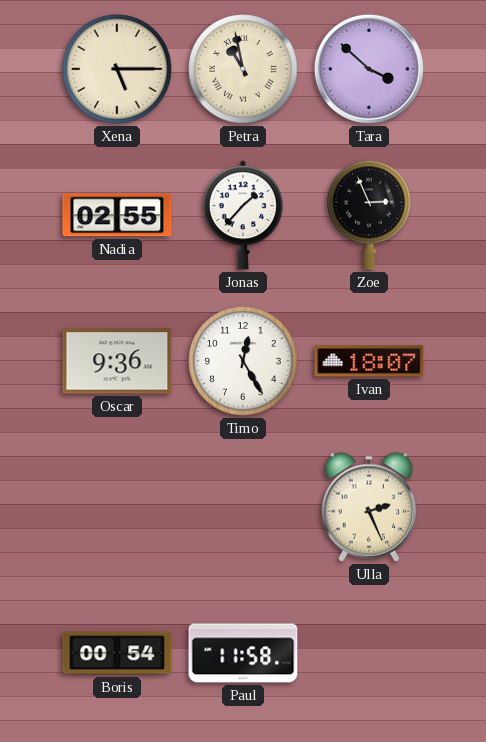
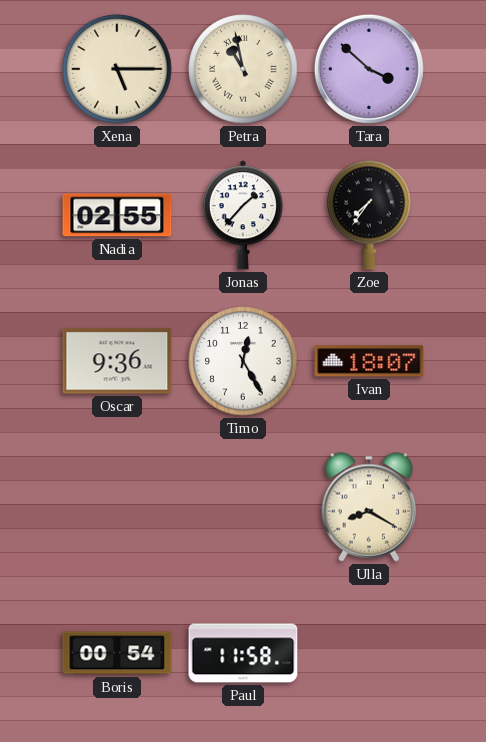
Zoe: 2:56 -> 7:36 (369, 215)
Ulla: 2:26 -> 8:20 (368, 507)
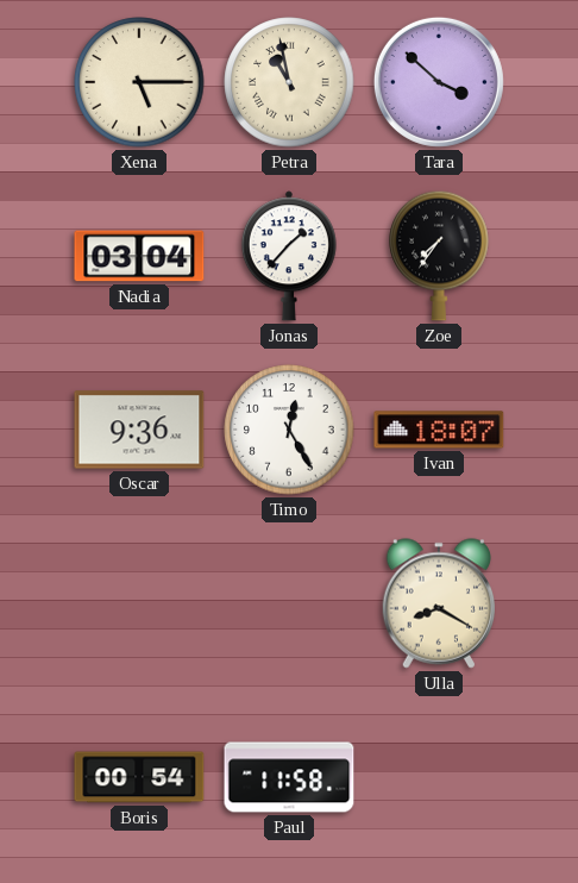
Nadia: 02:55 -> 03:04 (139, 256)
